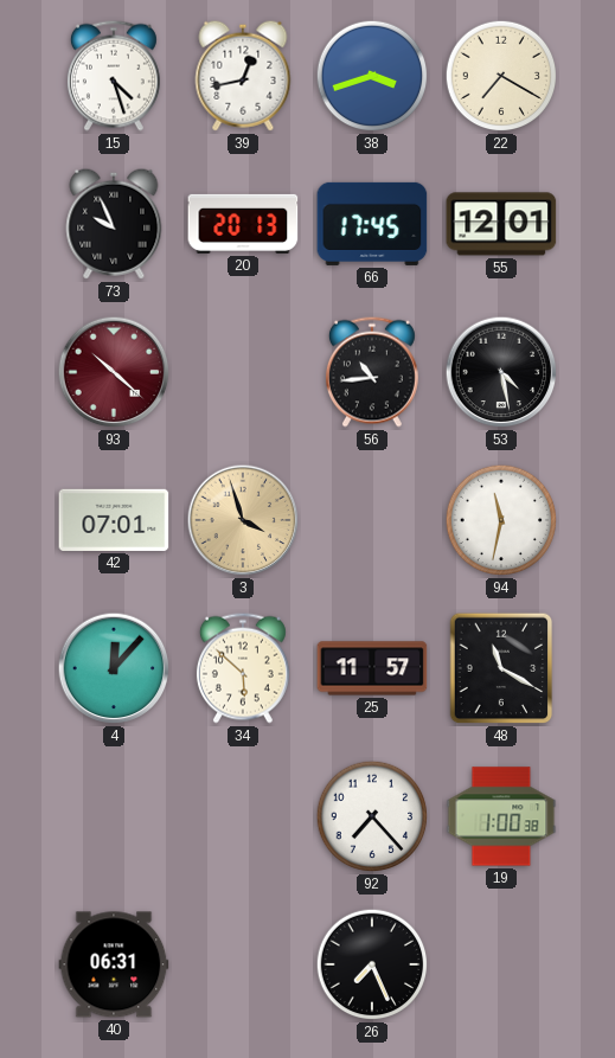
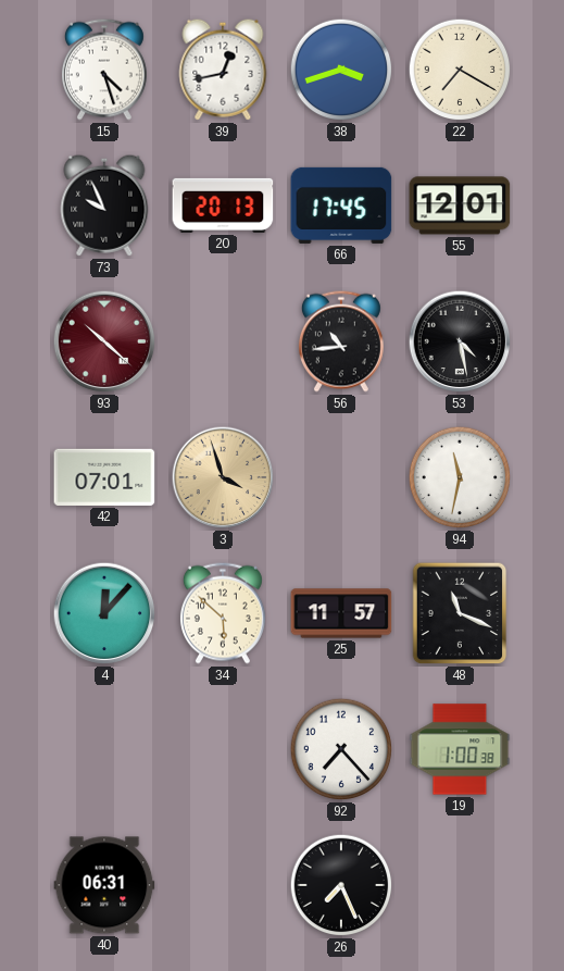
48: 11:20 -> 11:19 (460, 613)
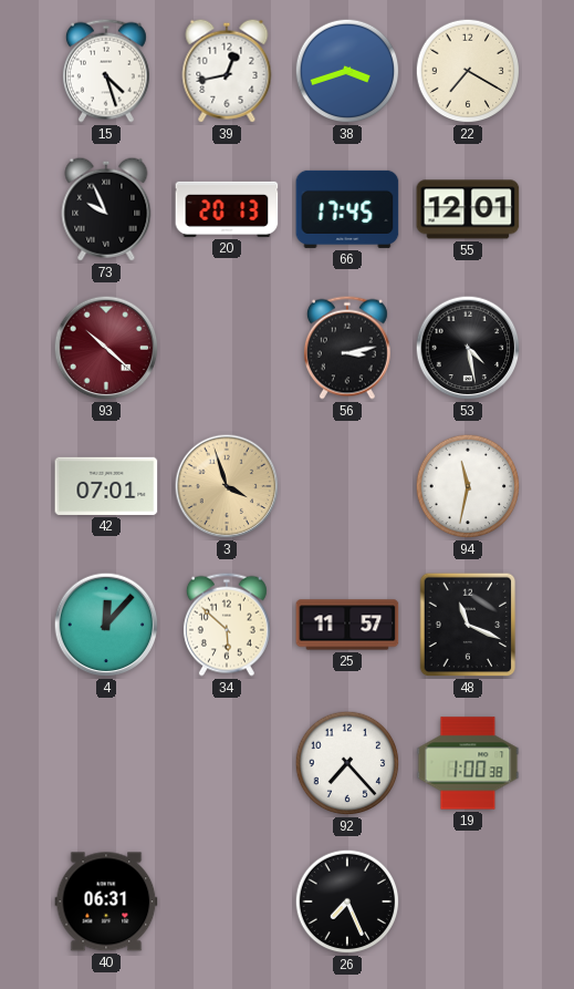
56: 10:44 -> 3:13 (347, 348)
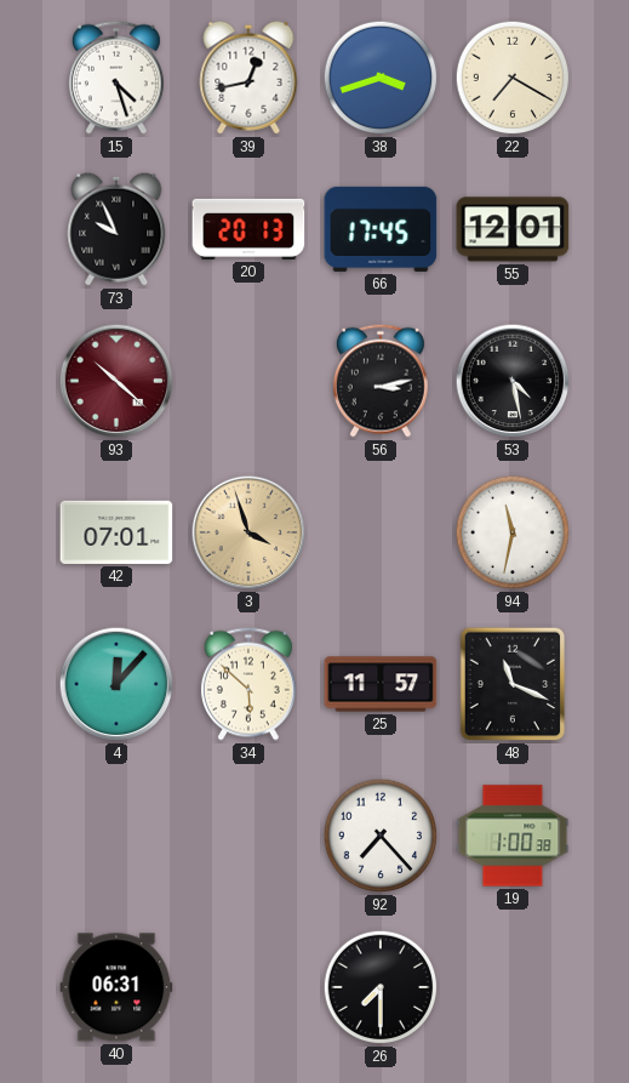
26: 7:26 -> 7:30 (381, 987)
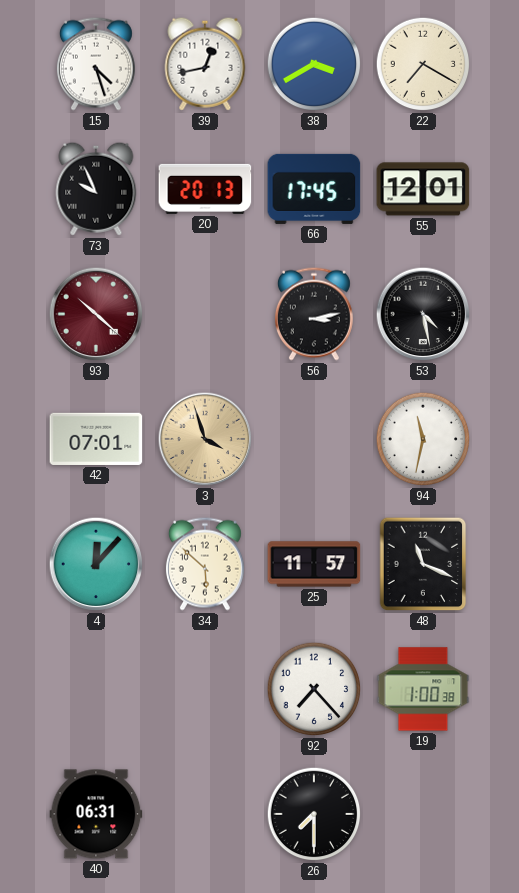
38: 3:42 -> 3:40 (314, 64)
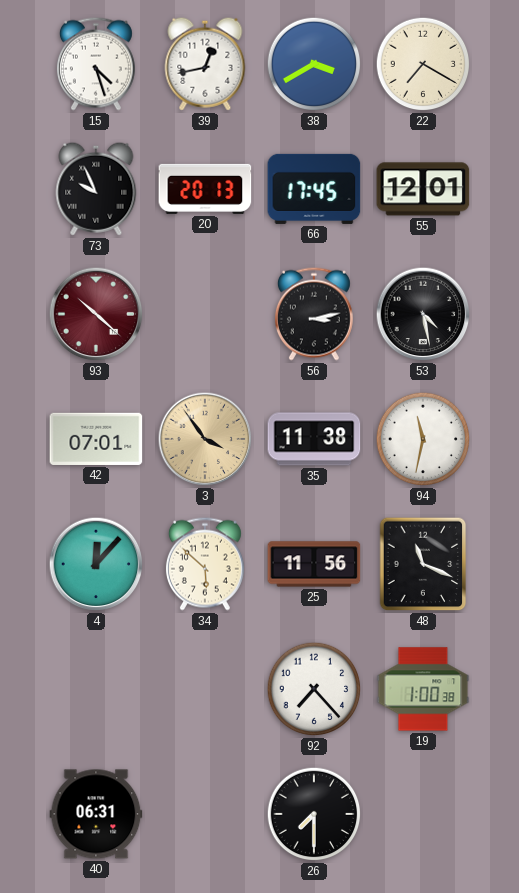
3: 3:57 -> 3:54 (205, 439)
35: none -> 11:38 (314, 439)
25: 11:57 -> 11:56 (314, 564)
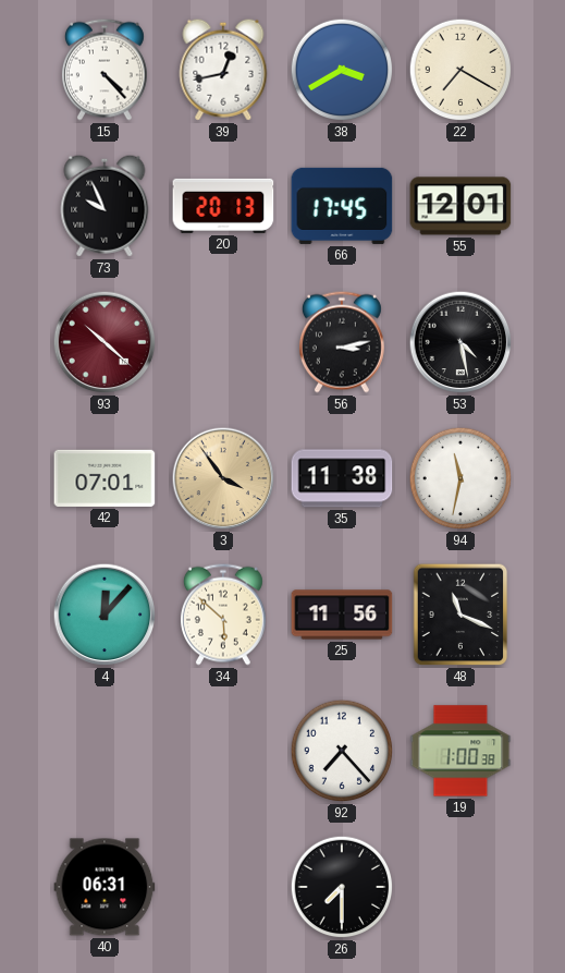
15: 4:27 -> 4:23 (105, 70)
